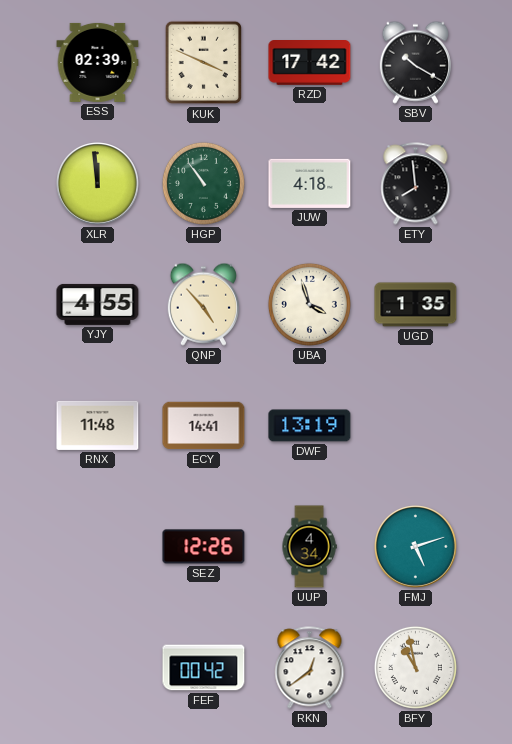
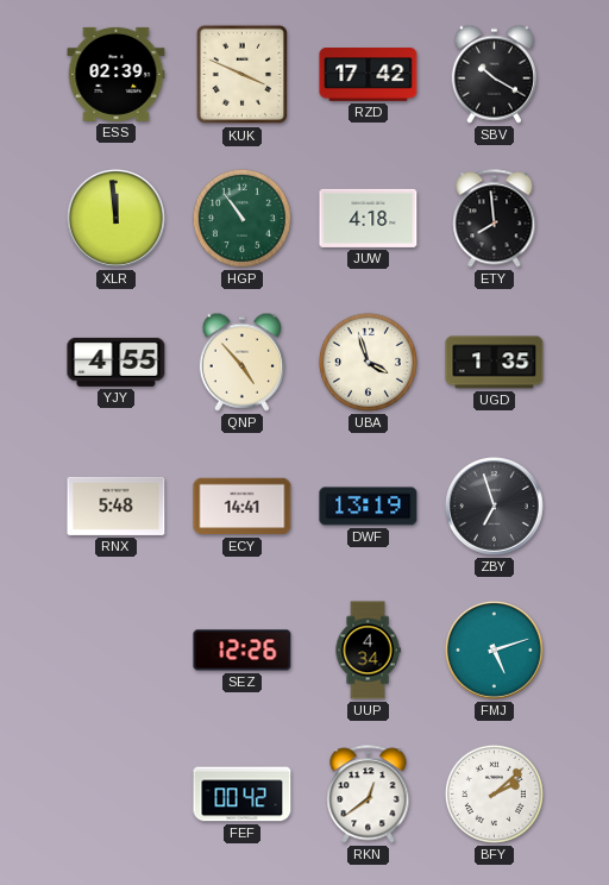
RNX: 11:48 -> 5:48 (117, 506)
ZBY: none -> 6:57 (495, 507)
BFY: 10:58 -> 2:08 (494, 793)
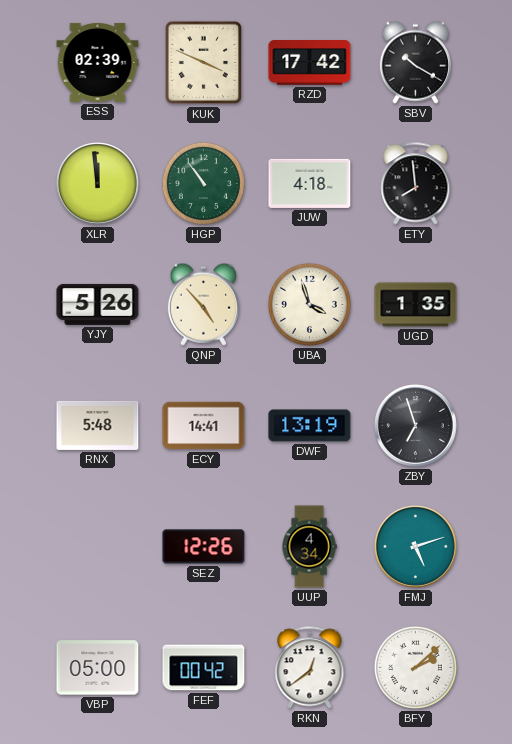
YJY: 4:55 -> 5:26 (98, 304)
VBP: none -> 05:00 (98, 668)
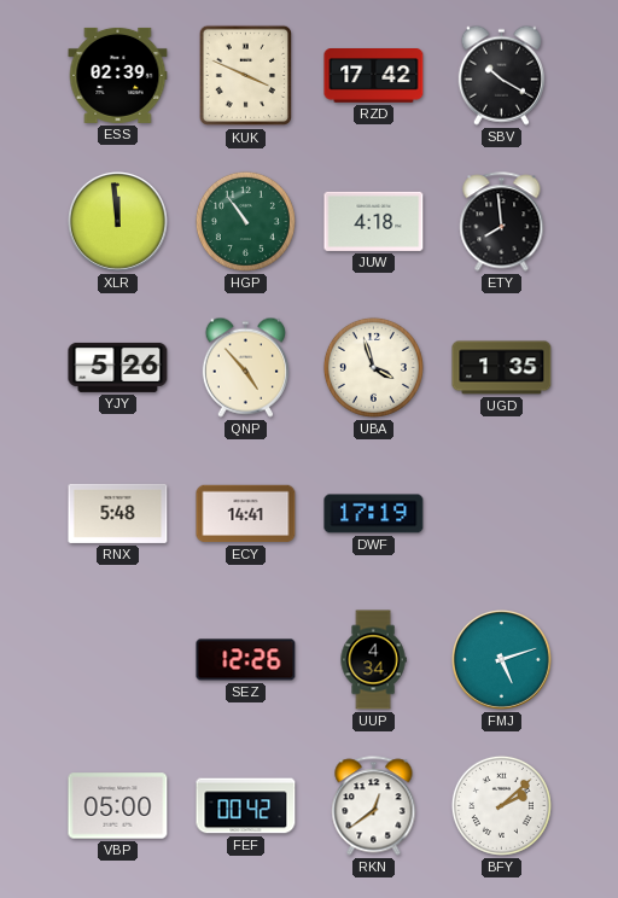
DWF: 13:19 -> 17:19 (374, 514)
ZBY: 6:57 -> none (416, 426)
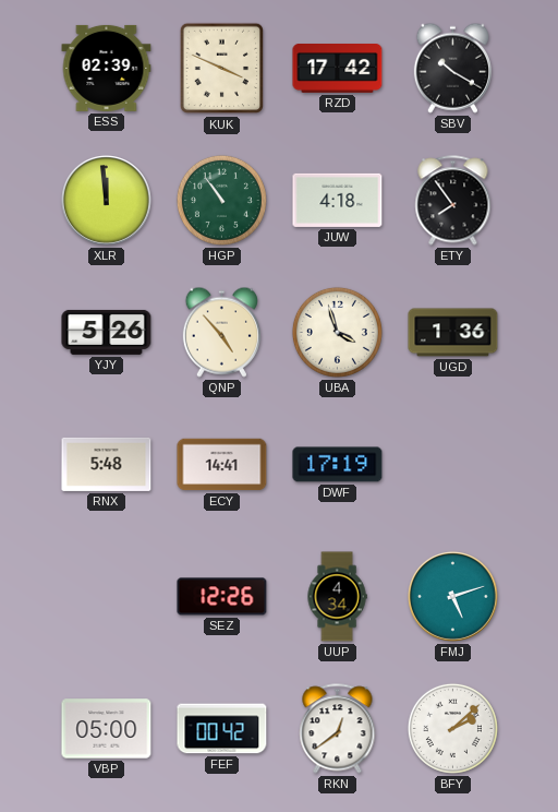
ETY: 7:59 -> 7:54 (453, 201)
UGD: 1:35 -> 1:36 (453, 333)
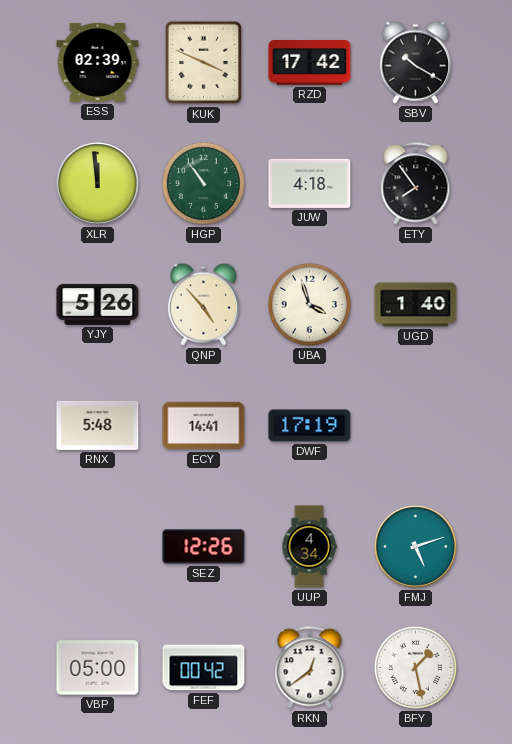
UGD: 1:36 -> 1:40 (416, 305)
BFY: 2:08 -> 1:28 (415, 667)
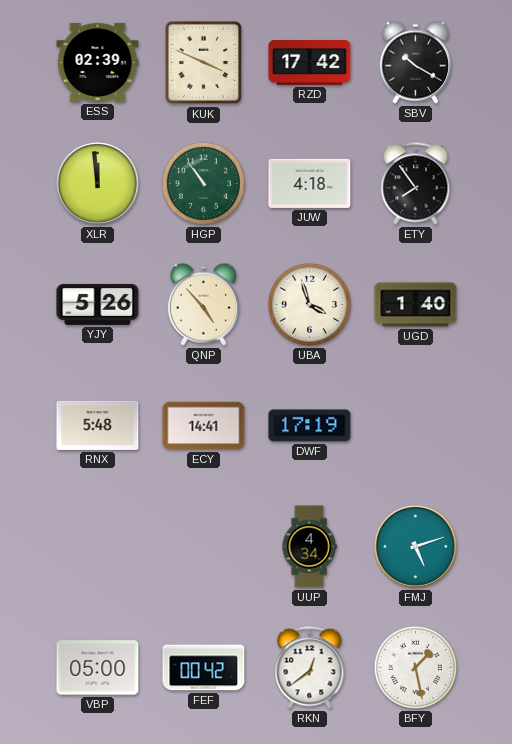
SEZ: 12:26 -> none (204, 547)
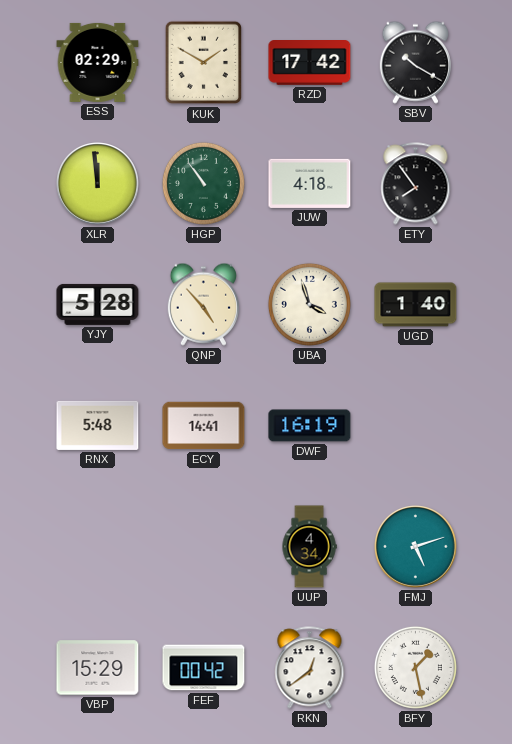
ESS: 02:39 -> 02:29 (98, 62)
KUK: 3:49 -> 1:50 (203, 63)
YJY: 5:26 -> 5:28 (98, 304)
DWF: 17:19 -> 16:19 (310, 426)
VBP: 05:00 -> 15:29 (98, 668)
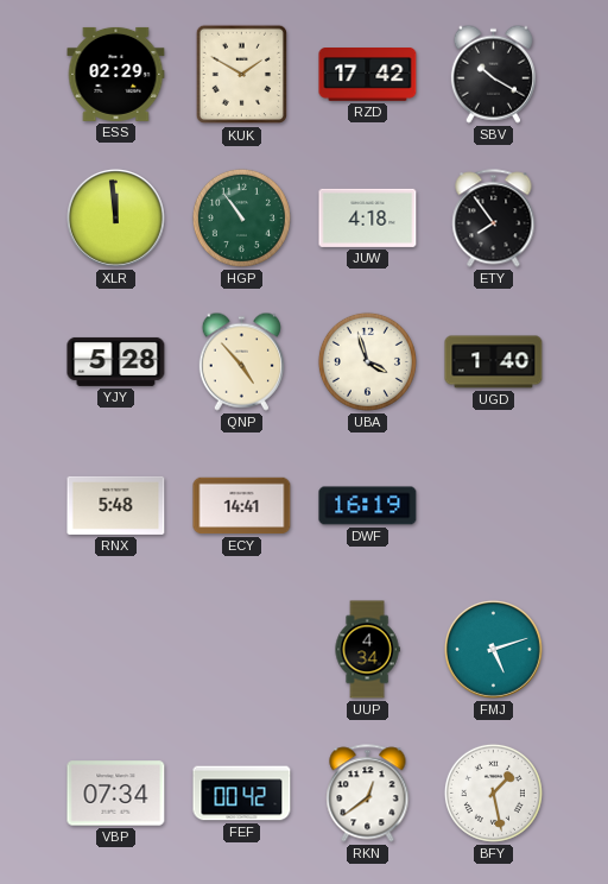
VBP: 15:29 -> 07:34 (116, 794)
